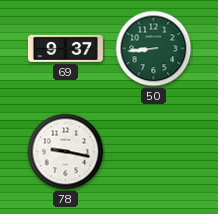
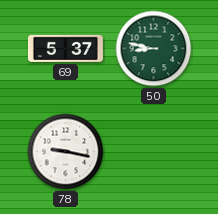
69: 9:37 -> 5:37 (65, 48)
50: 8:44 -> 8:47 (154, 49)
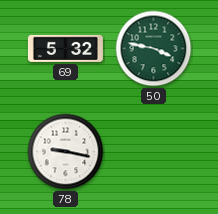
69: 5:37 -> 5:32 (65, 48)
50: 8:47 -> 3:47 (154, 49)
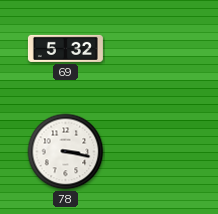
50: 3:47 -> none (154, 49)
78: 9:17 -> 3:17 (66, 152)
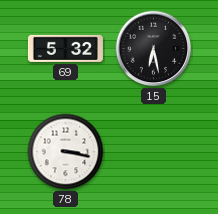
15: none -> 6:28 (154, 49)
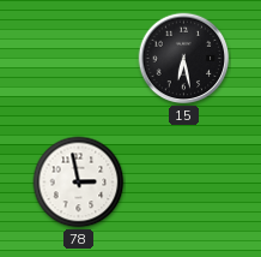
69: 5:32 -> none (65, 48)
78: 3:17 -> 2:58 (79, 183)
